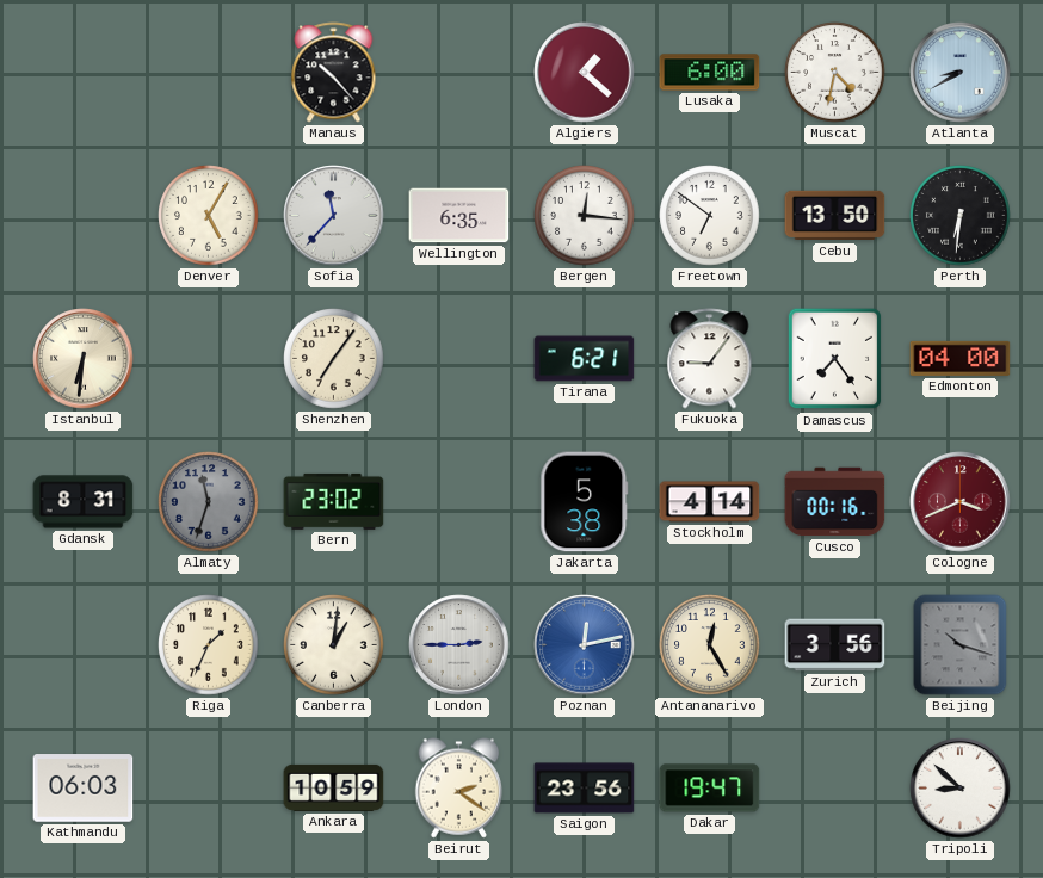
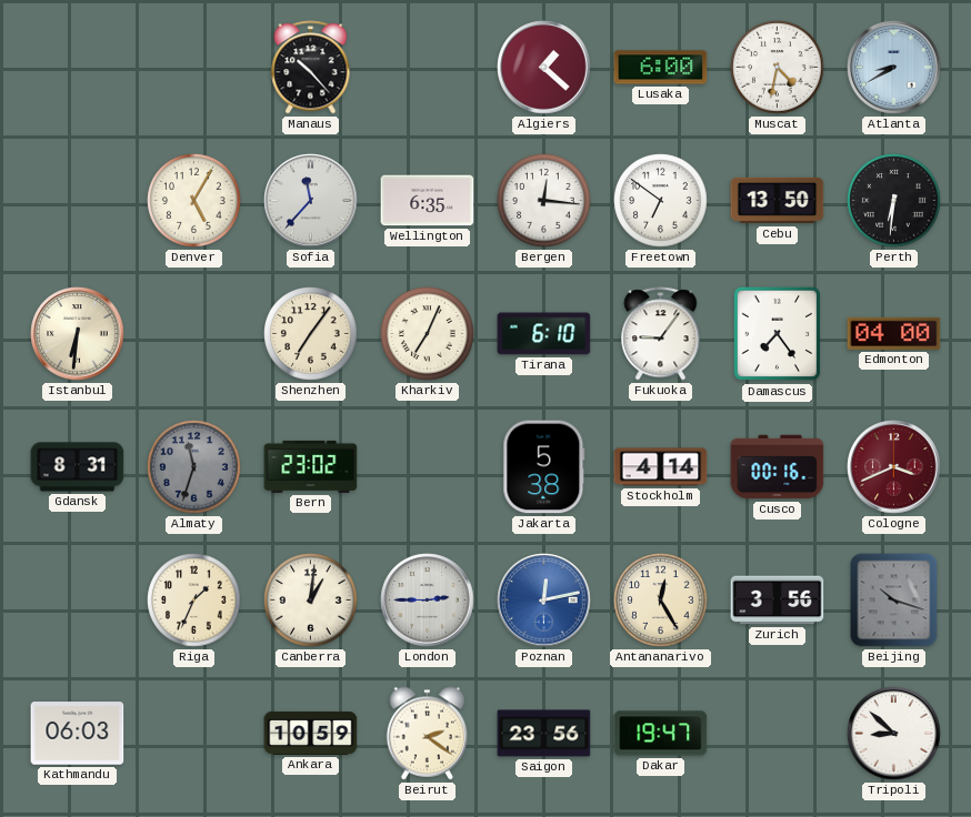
Kharkiv: none -> 7:04 (428, 334)
Tirana: 6:21 -> 6:10 (544, 334)
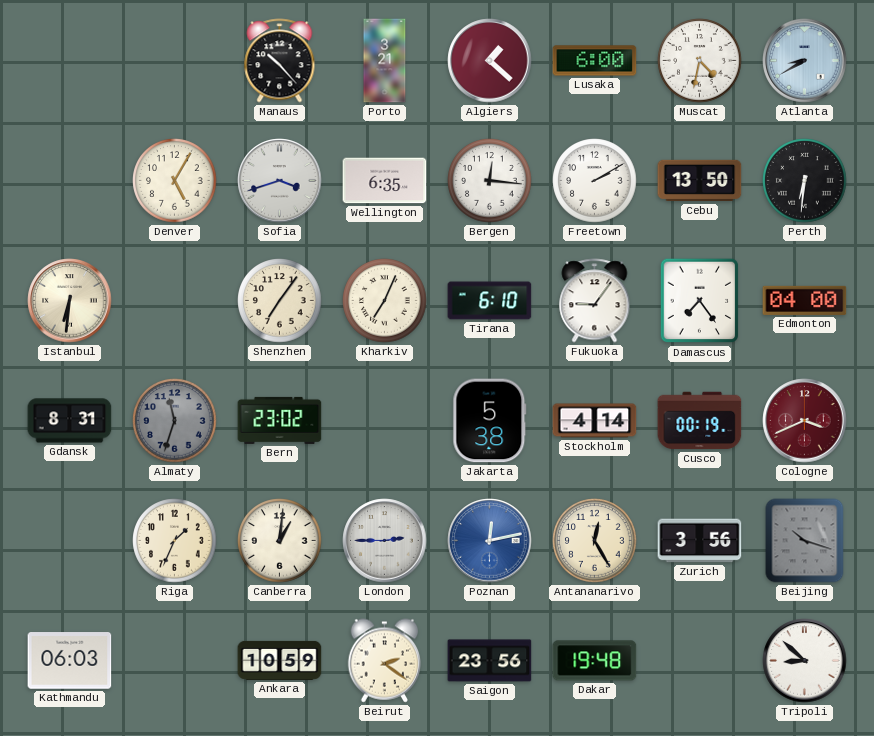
Porto: none -> 3:21 (385, 61)
Sofia: 11:37 -> 3:42 (280, 181)
Freetown: 6:51 -> 2:10 (595, 181)
Cusco: 00:16 -> 00:19 (700, 421)
Dakar: 19:47 -> 19:48 (595, 661)
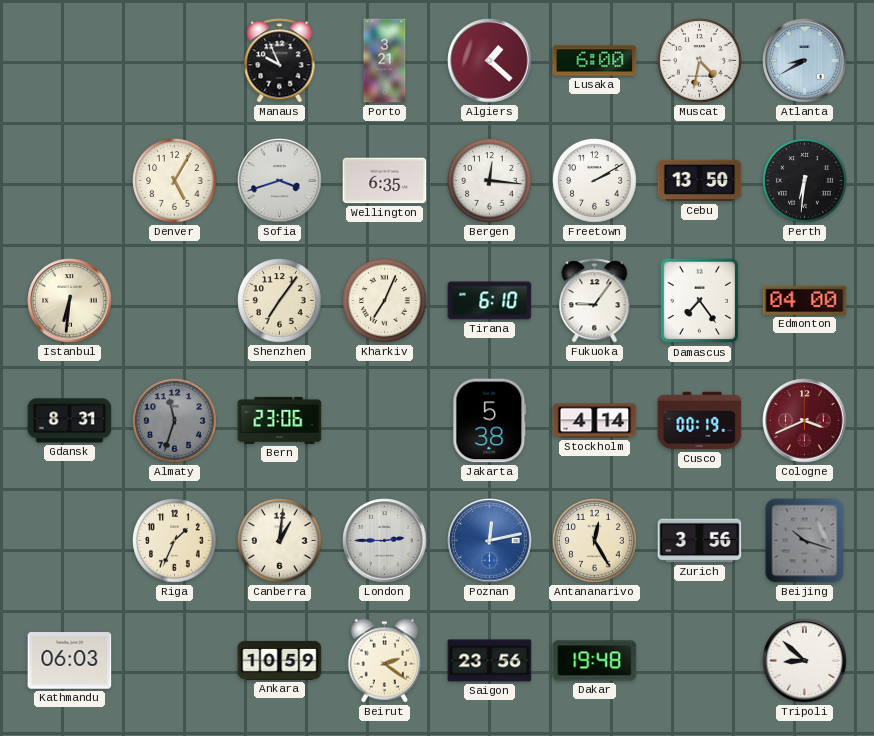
Manaus: 10:23 -> 9:56 (280, 61)
Bern: 23:02 -> 23:06 (280, 420)
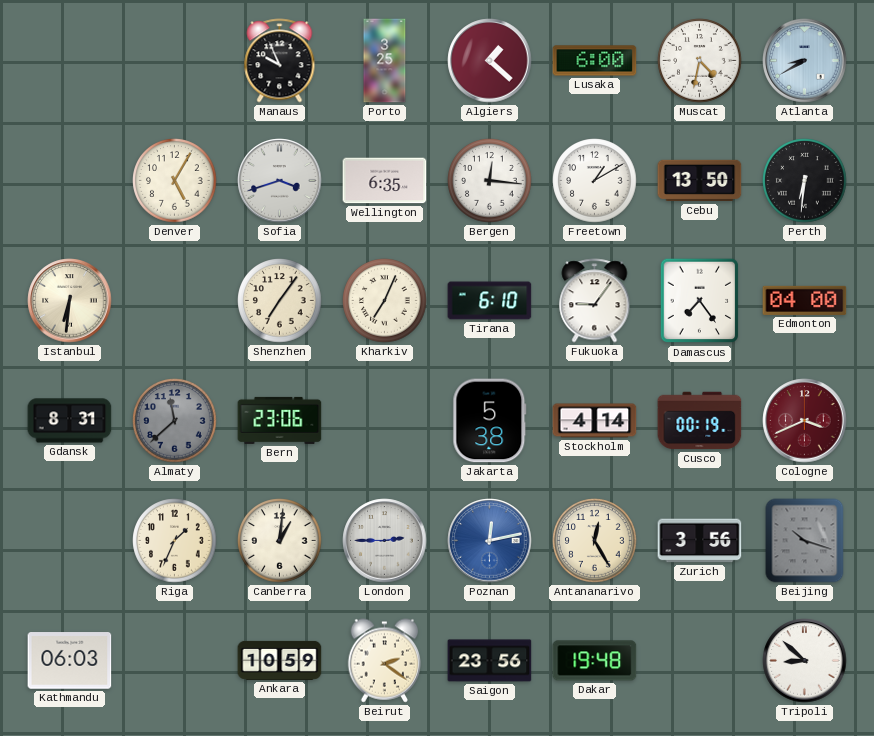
Porto: 3:21 -> 3:25 (385, 61)
Freetown: 2:10 -> 1:10 (595, 181)
Almaty: 11:33 -> 11:38 (175, 421)
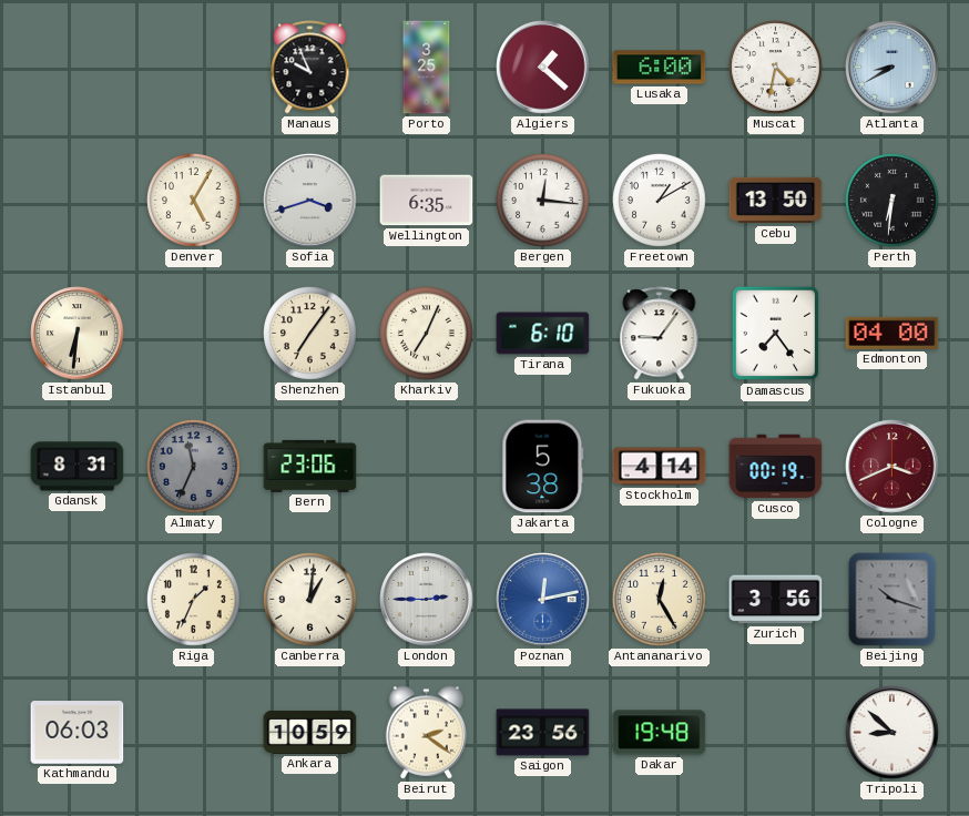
Almaty: 11:38 -> 11:34 (194, 467)
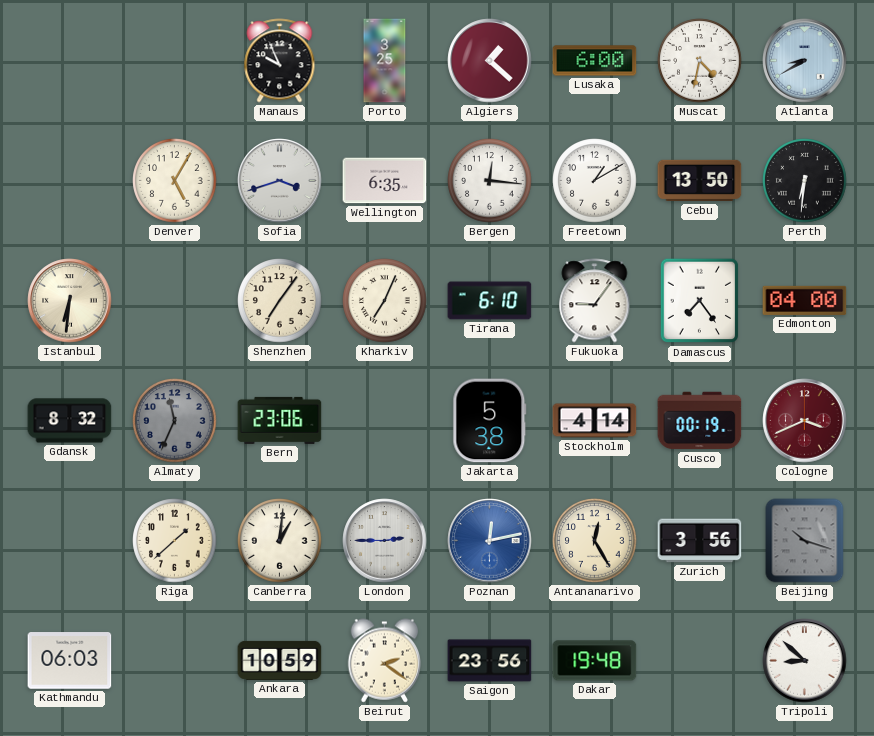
Gdansk: 8:31 -> 8:32 (70, 421)
Riga: 1:34 -> 1:38 (175, 541)
